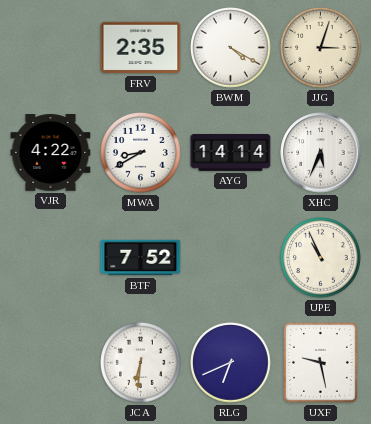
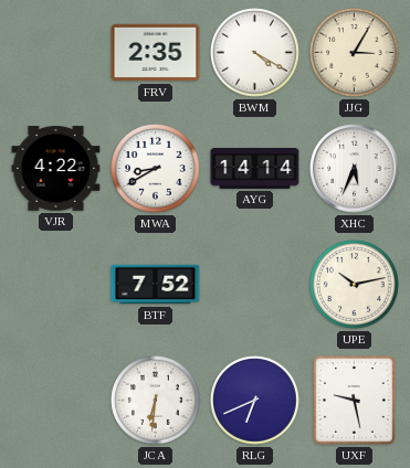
JJG: 3:03 -> 3:05 (355, 53)
UPE: 10:56 -> 10:13 (355, 285)
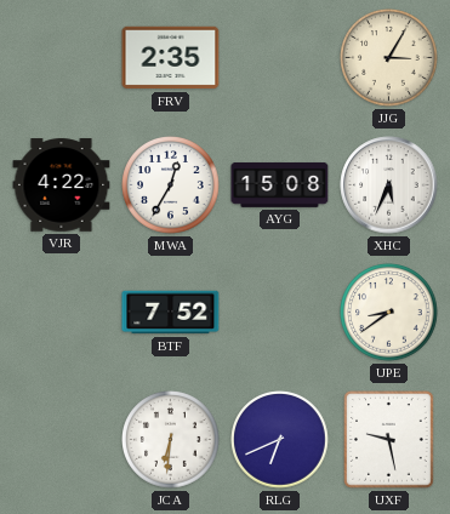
BWM: 4:20 -> none (255, 53)
MWA: 8:40 -> 12:35 (171, 185)
AYG: 14:14 -> 15:08 (280, 184)
UPE: 10:13 -> 8:39 (389, 313)
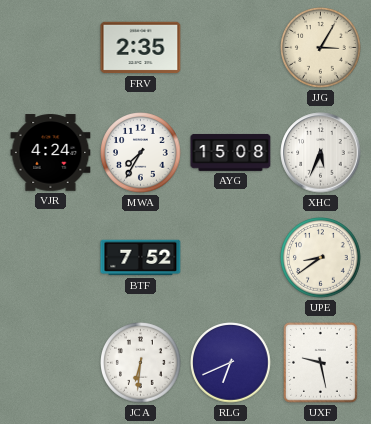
VJR: 4:22 -> 4:24 (51, 153)
MWA: 12:35 -> 7:35 (141, 153)
